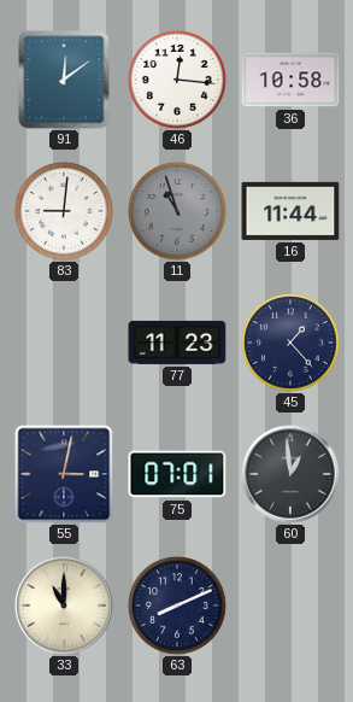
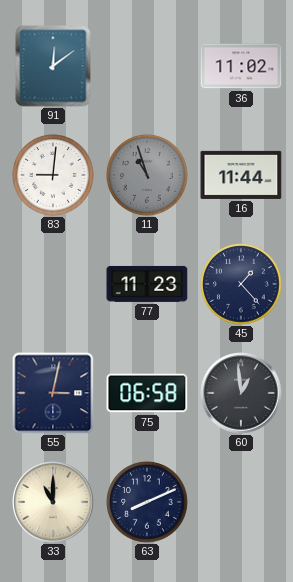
46: 12:16 -> none (177, 80)
36: 10:58 -> 11:02 (241, 66)
75: 07:01 -> 06:58 (147, 393)
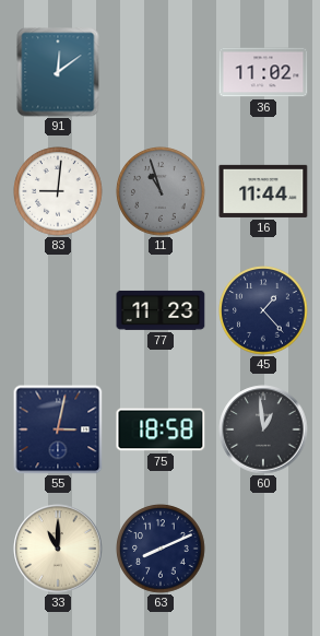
75: 06:58 -> 18:58 (161, 429)
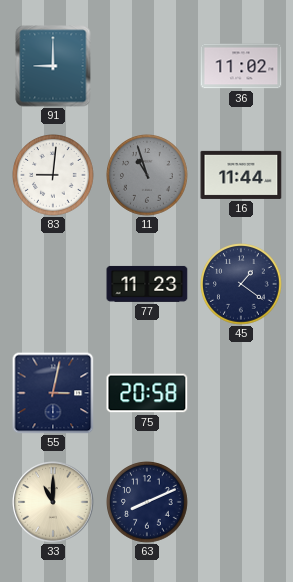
91: 12:09 -> 9:00 (53, 66)
45: 1:23 -> 1:21 (241, 284)
75: 18:58 -> 20:58 (147, 393)
60: 12:59 -> none (263, 429)
